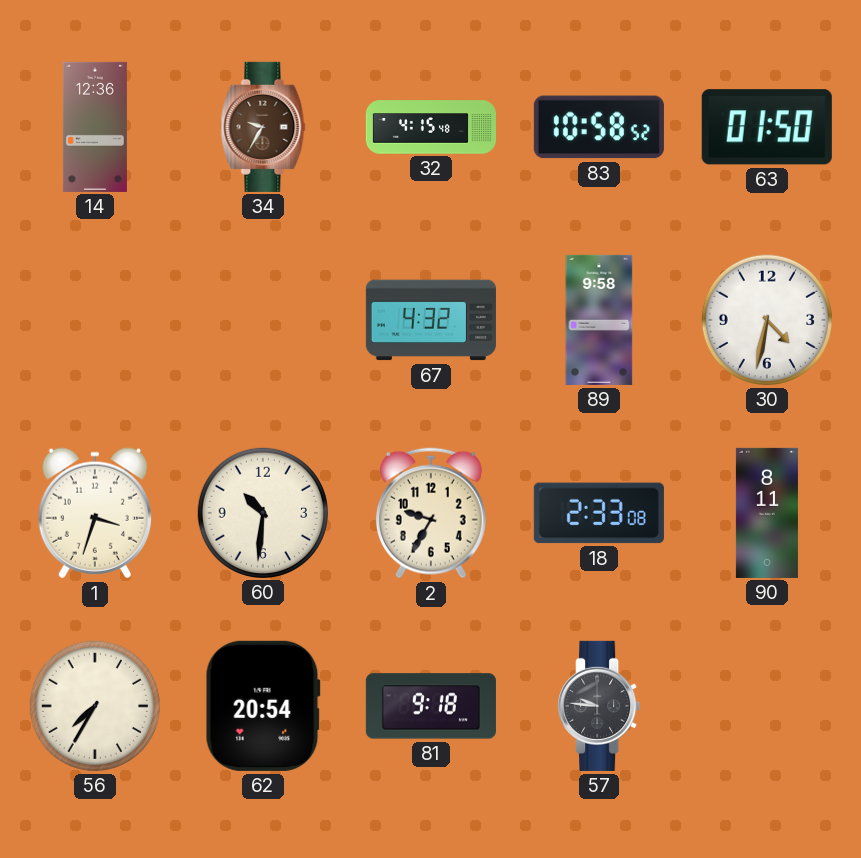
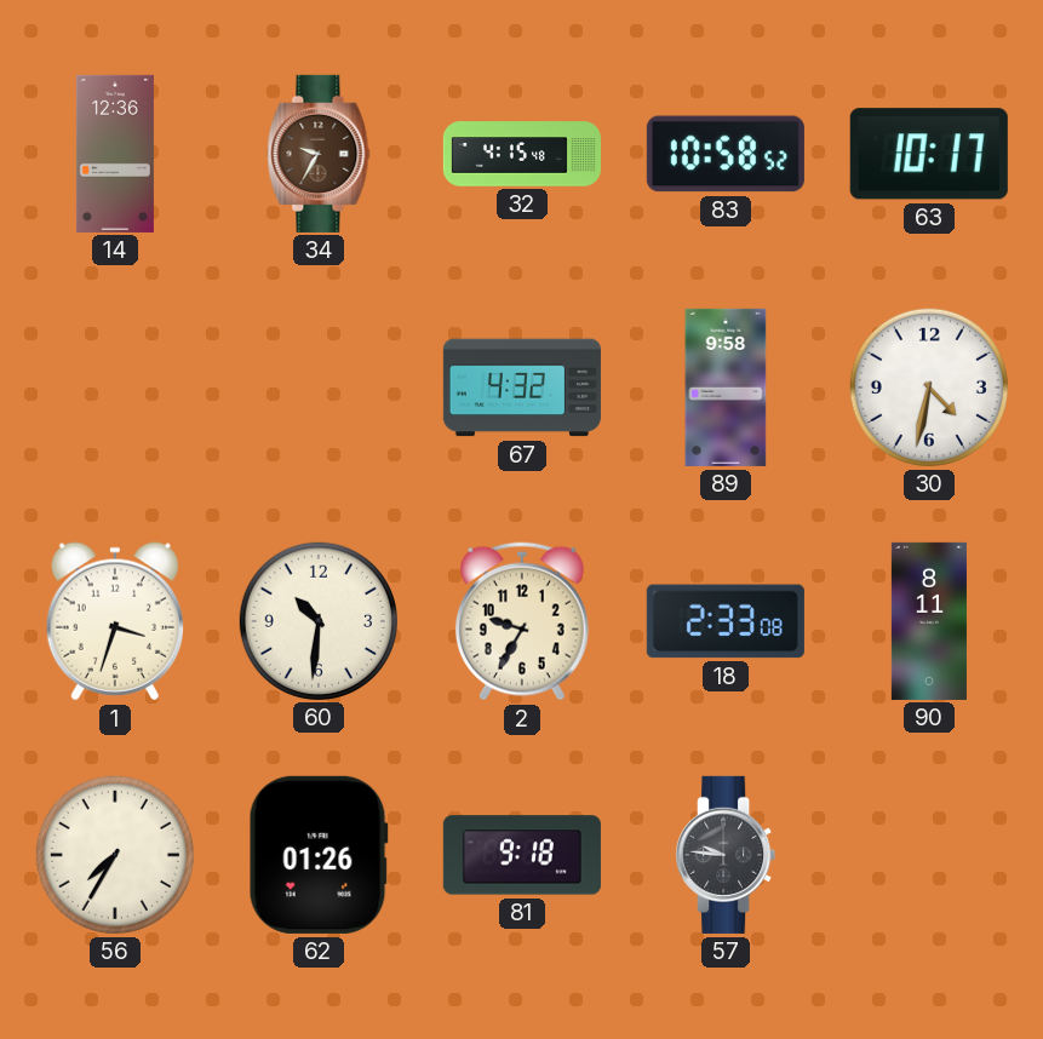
63: 01:50 -> 10:17 (929, 154)
62: 20:54 -> 01:26 (319, 855)
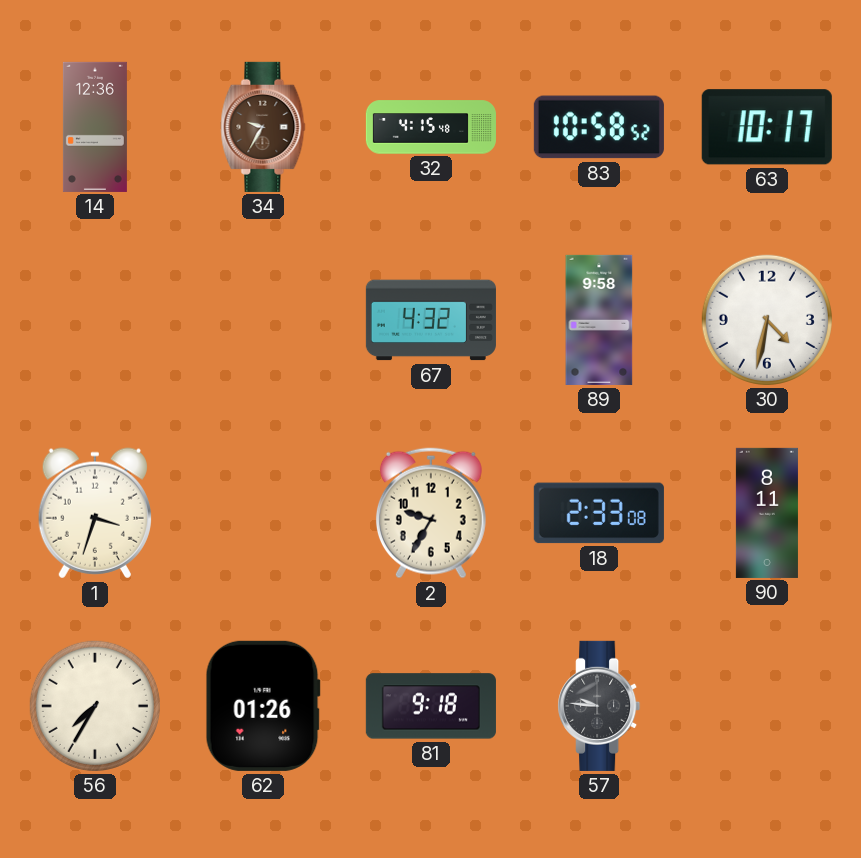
60: 10:31 -> none (319, 621)
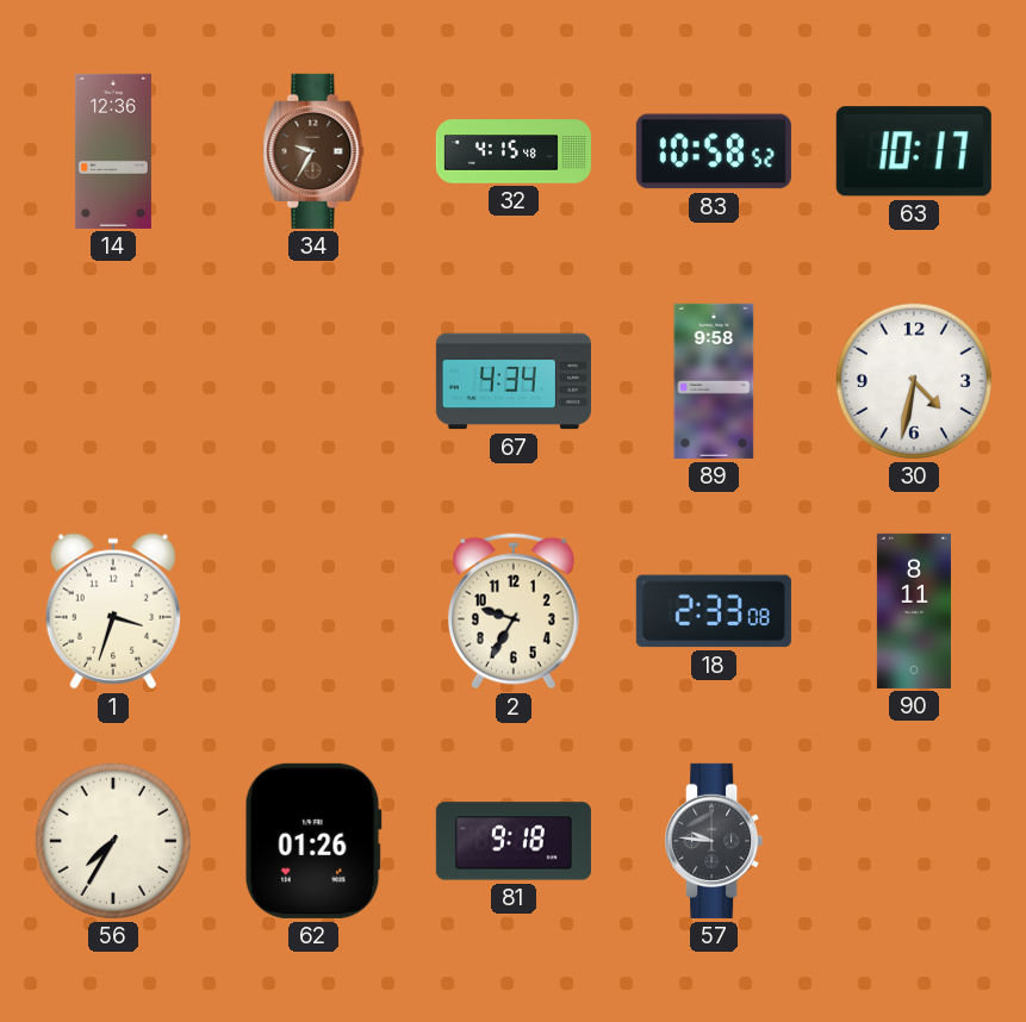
67: 4:32 -> 4:34 (514, 381)
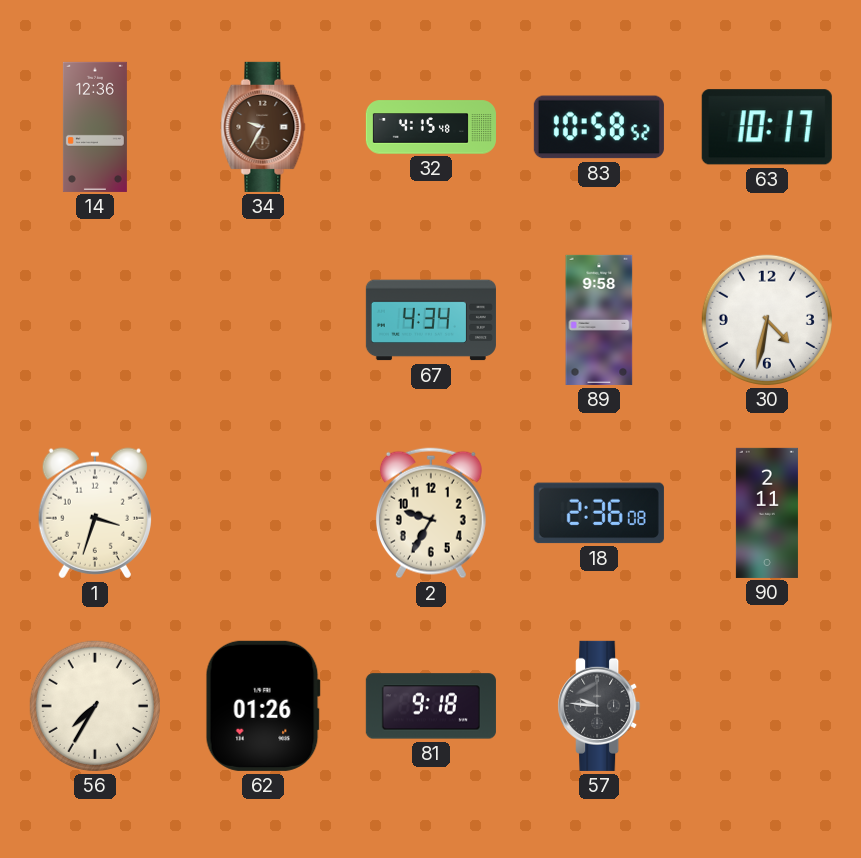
18: 2:33 -> 2:36 (599, 513)
90: 8:11 -> 2:11 (767, 513)
